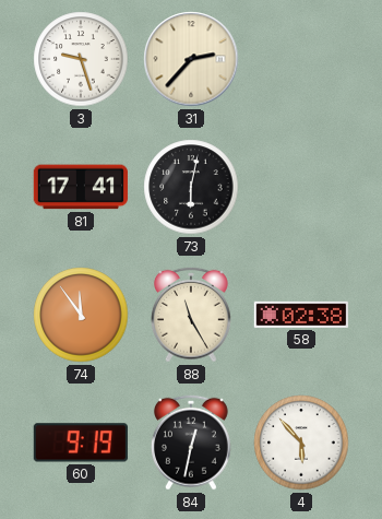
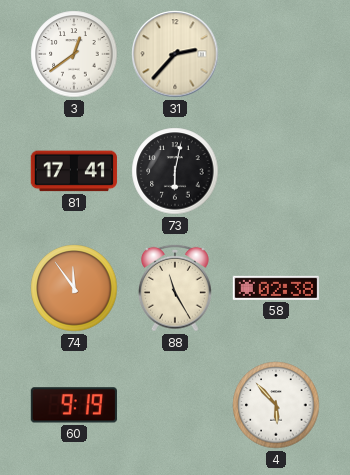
3: 9:27 -> 12:39 (74, 54)
84: 12:32 -> none (191, 443)
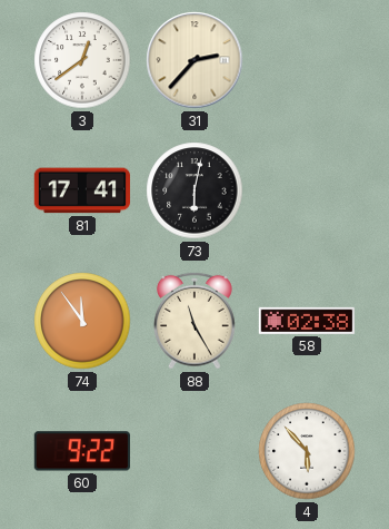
60: 9:19 -> 9:22 (82, 451)
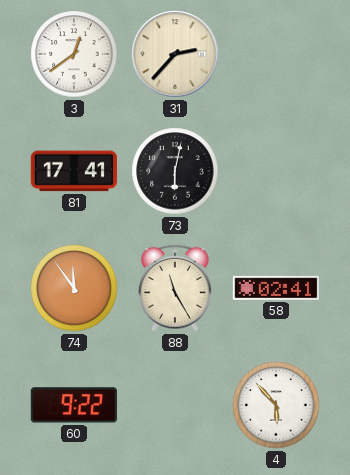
58: 02:38 -> 02:41 (275, 288)
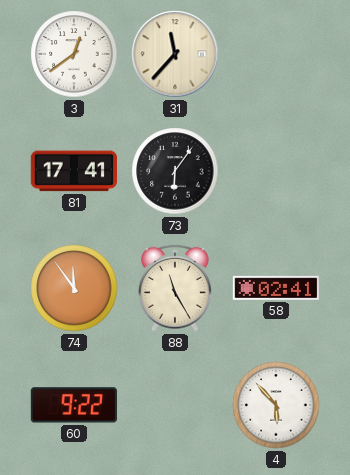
31: 2:37 -> 11:37 (175, 54)
73: 6:02 -> 6:06 (175, 171)
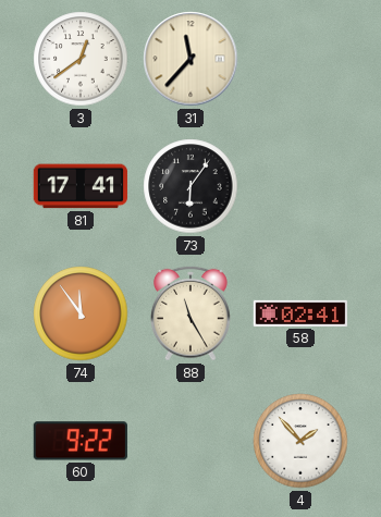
4: 5:53 -> 1:53 (300, 441)
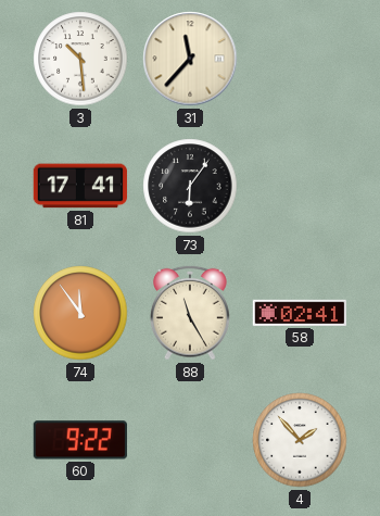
3: 12:39 -> 10:29 (80, 59)
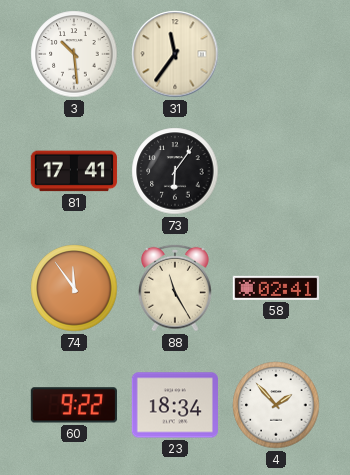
31: 11:37 -> 11:36 (175, 54)
23: none -> 18:34 (175, 405)
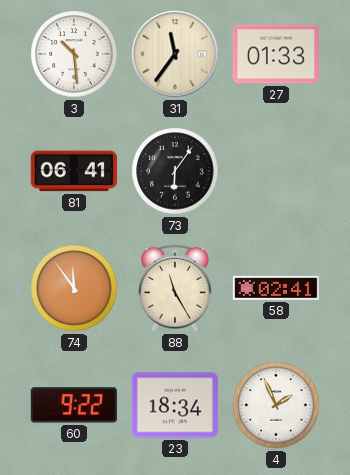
27: none -> 01:33 (275, 54)
81: 17:41 -> 06:41 (74, 171)
4: 1:53 -> 1:56 (276, 405)
